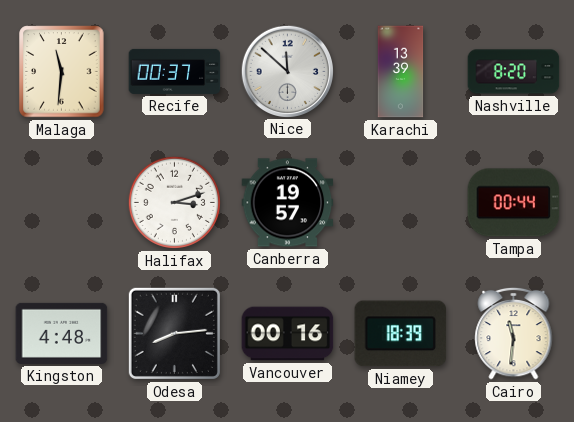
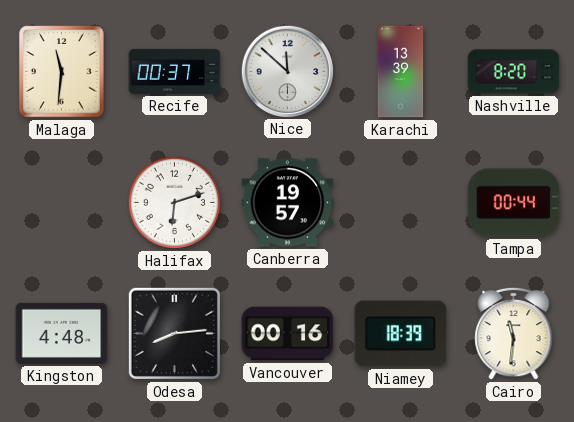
Halifax: 3:12 -> 6:12 (174, 202)
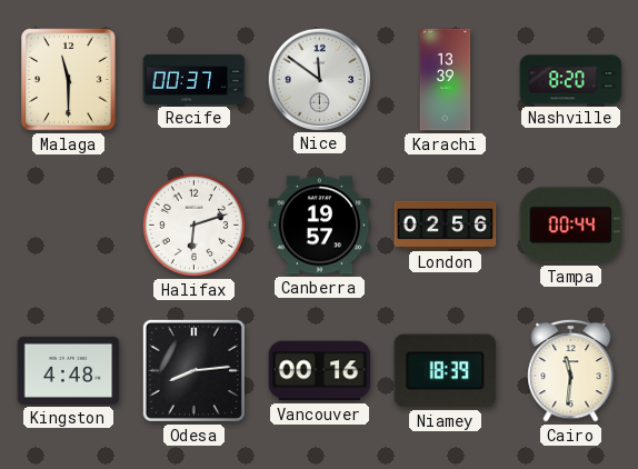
Malaga: 11:31 -> 11:30 (69, 80)
Nice: 11:52 -> 11:51 (319, 79)
London: none -> 02:56 (446, 224)
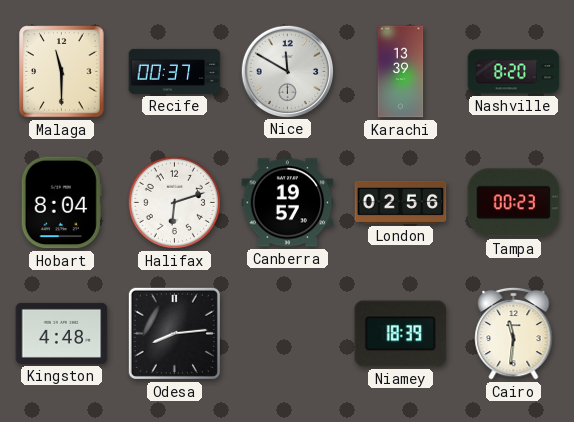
Nice: 11:51 -> 11:50 (287, 71)
Hobart: none -> 8:04 (61, 203)
Tampa: 00:44 -> 00:23 (514, 203)
Vancouver: 00:16 -> none (320, 371)
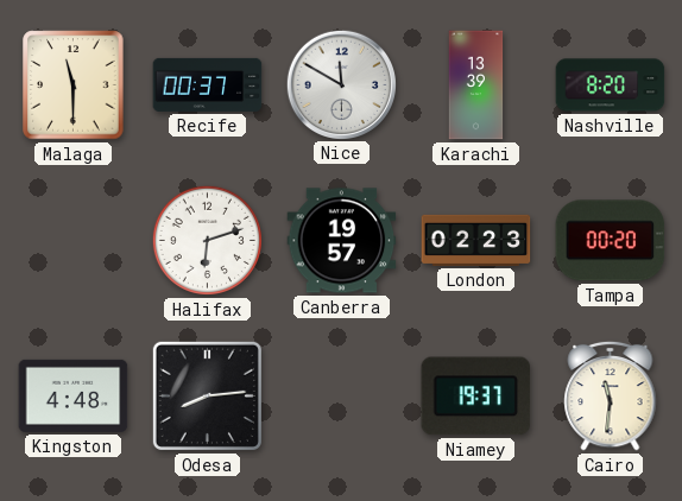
Hobart: 8:04 -> none (61, 203)
London: 02:56 -> 02:23 (476, 240)
Tampa: 00:23 -> 00:20 (611, 241)
Niamey: 18:39 -> 19:37 (476, 397)
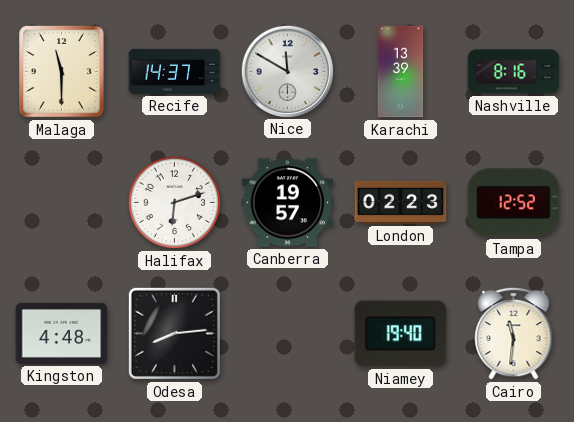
Recife: 00:37 -> 14:37 (175, 71)
Nashville: 8:20 -> 8:16 (514, 72)
Tampa: 00:20 -> 12:52 (514, 203)
Niamey: 19:37 -> 19:40 (401, 334)
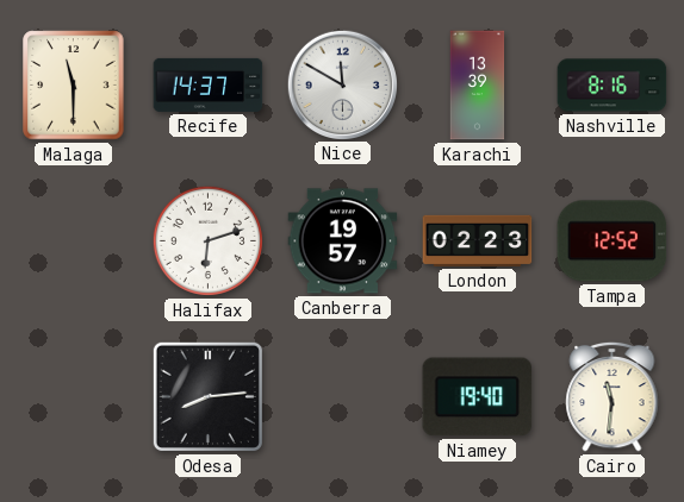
Kingston: 4:48 -> none (62, 333)
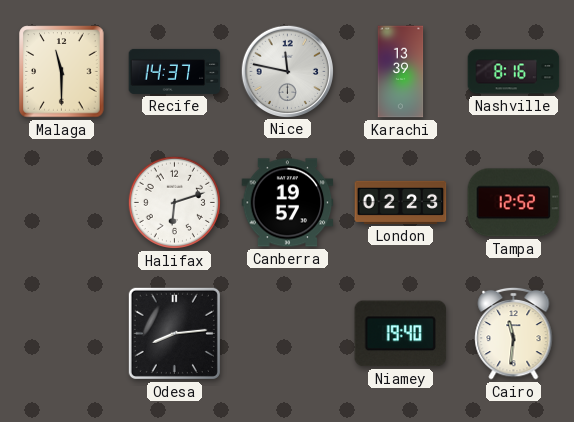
Nice: 11:50 -> 11:47 (287, 71)
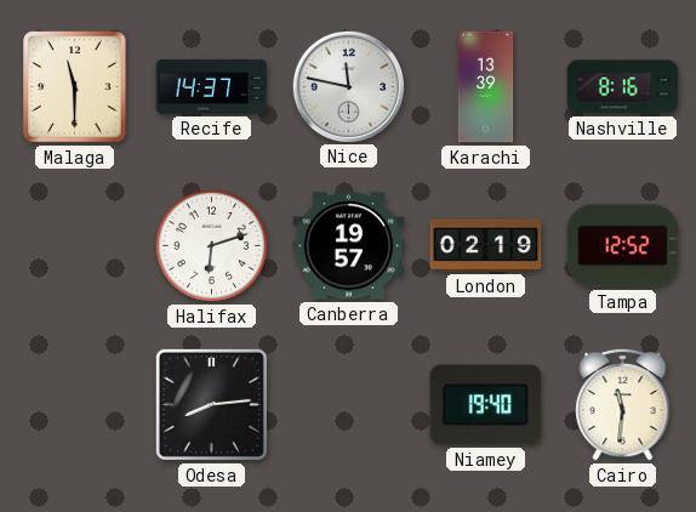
London: 02:23 -> 02:19 (486, 245)
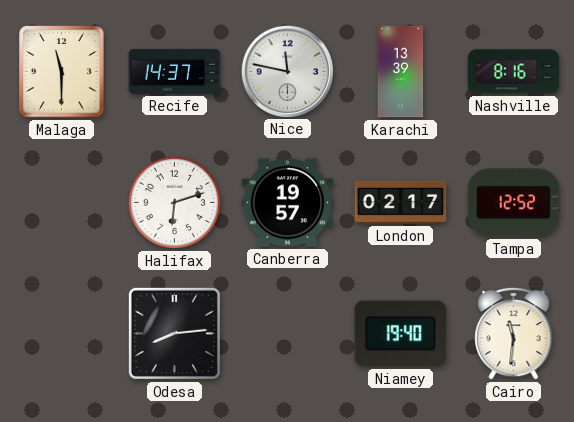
London: 02:19 -> 02:17 (401, 202)
